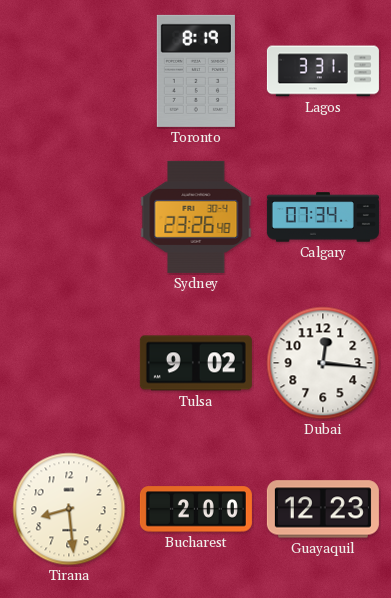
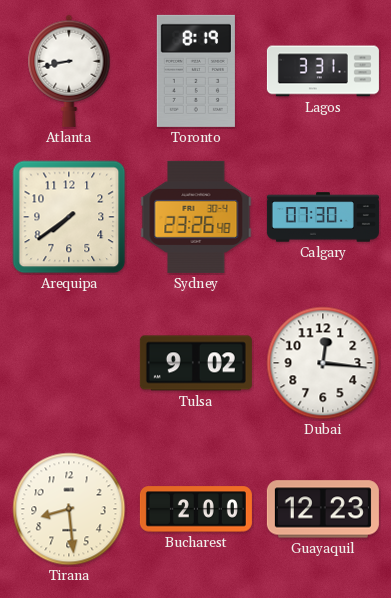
Atlanta: none -> 8:43 (69, 71)
Arequipa: none -> 7:39 (69, 217)
Calgary: 07:34 -> 07:30 (323, 217)
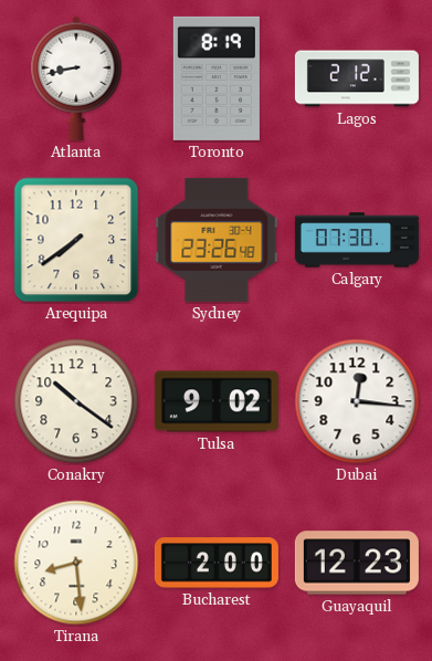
Lagos: 3:31 -> 2:12 (357, 78)
Conakry: none -> 10:21 (76, 401)
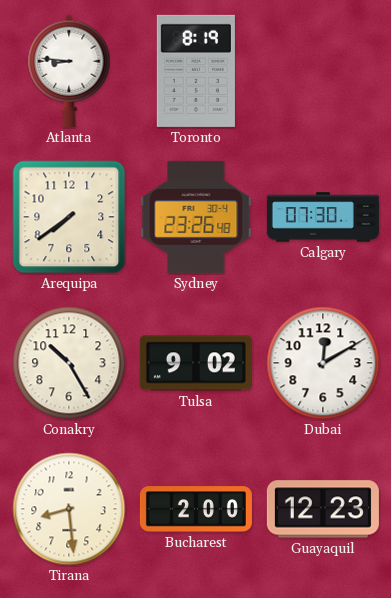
Atlanta: 8:43 -> 8:46 (69, 71)
Lagos: 2:12 -> none (357, 78)
Conakry: 10:21 -> 10:25 (69, 363)
Dubai: 12:16 -> 12:10 (323, 363)
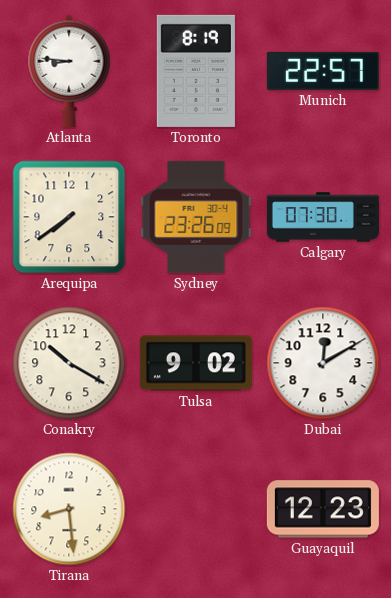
Munich: none -> 22:57 (323, 71)
Sydney: 23:26:48 -> 23:26:09 (196, 217)
Conakry: 10:25 -> 10:20 (69, 363)
Bucharest: 2:00 -> none (196, 509)
